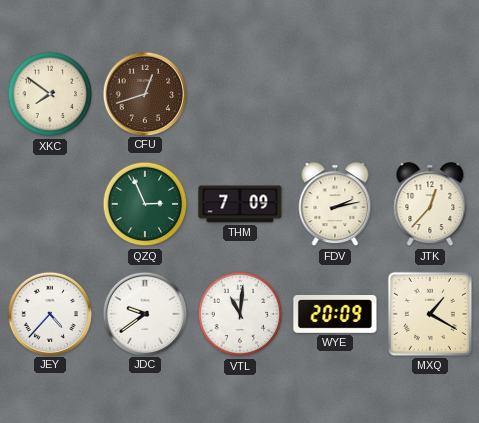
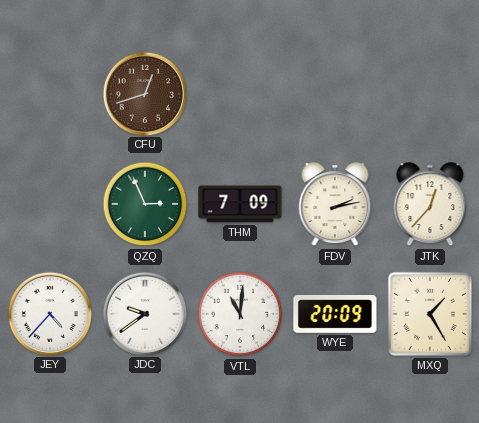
XKC: 7:51 -> none (50, 94)
MXQ: 1:20 -> 1:25 (430, 314)
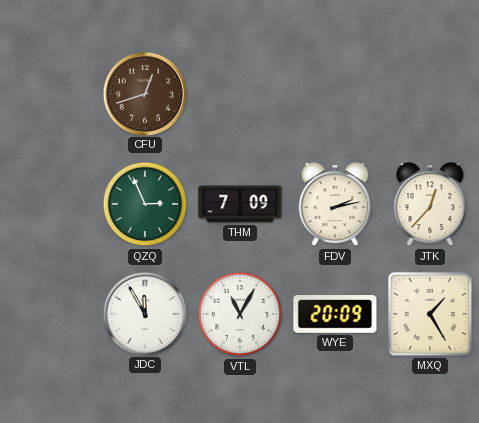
JEY: 4:37 -> none (49, 313)
JDC: 9:39 -> 11:55 (144, 313)
VTL: 11:01 -> 11:05 (240, 314)
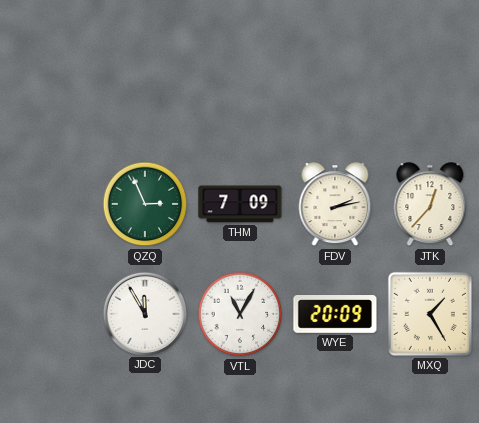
CFU: 12:42 -> none (144, 93)
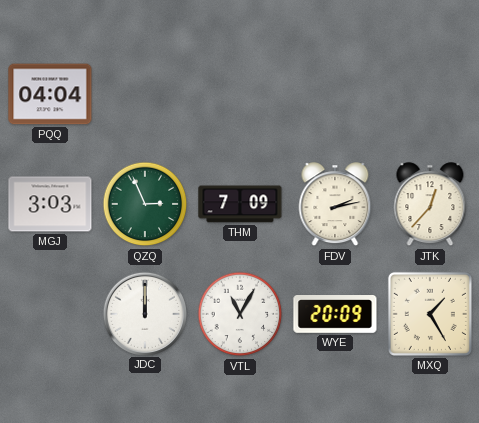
PQQ: none -> 04:04 (50, 94)
MGJ: none -> 3:03 (50, 204)
JDC: 11:55 -> 12:00 (144, 313)
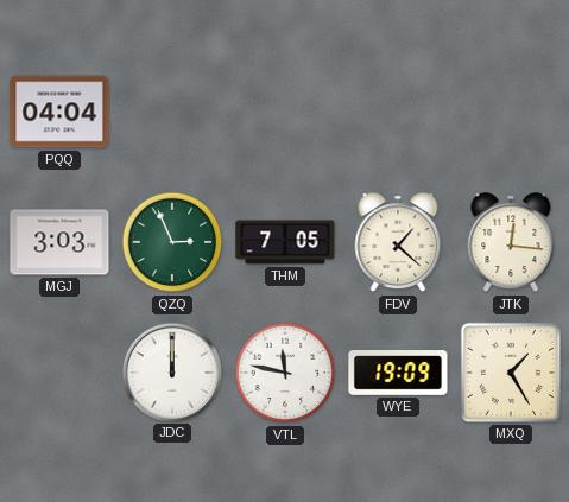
THM: 7:09 -> 7:05 (285, 242)
FDV: 2:13 -> 1:22 (398, 243)
JTK: 12:37 -> 12:16 (511, 243)
VTL: 11:05 -> 11:47 (285, 373)
WYE: 20:09 -> 19:09 (398, 373)
